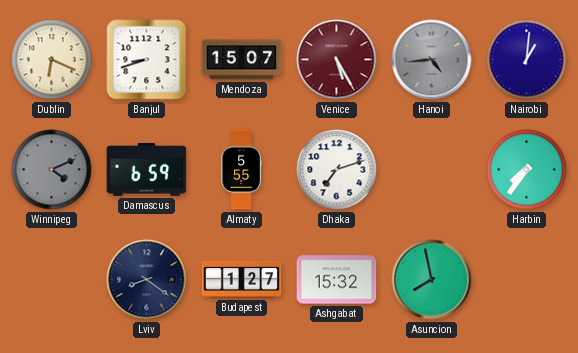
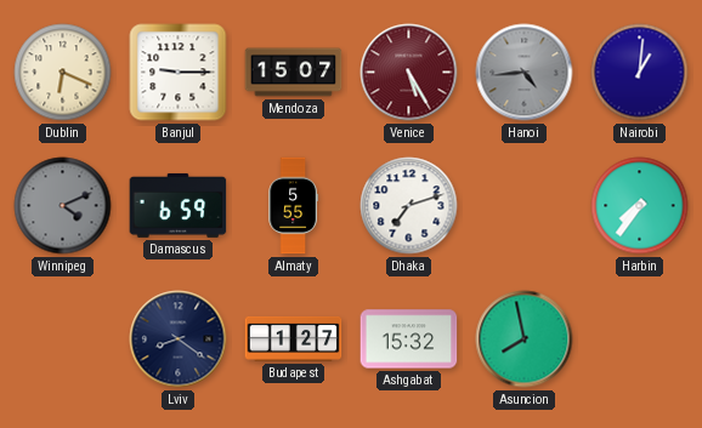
Banjul: 8:42 -> 9:15 (179, 73)
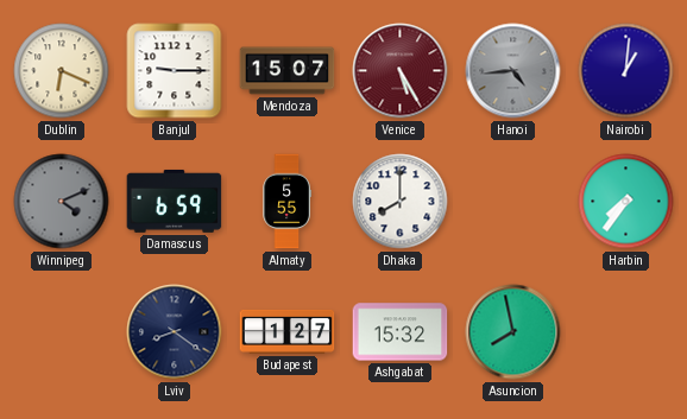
Dhaka: 7:12 -> 8:00 (401, 202)
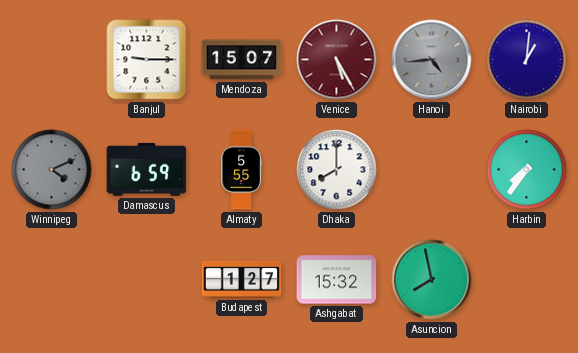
Dublin: 6:19 -> none (62, 71)
Lviv: 8:21 -> none (175, 332)
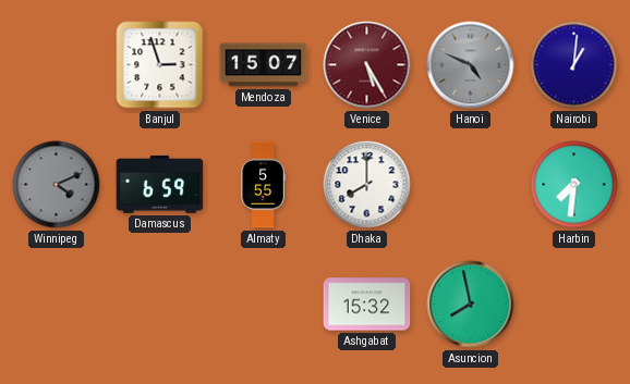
Banjul: 9:15 -> 2:57 (160, 65)
Hanoi: 4:44 -> 4:49 (471, 65)
Harbin: 7:36 -> 7:31 (574, 185)
Budapest: 1:27 -> none (242, 279)
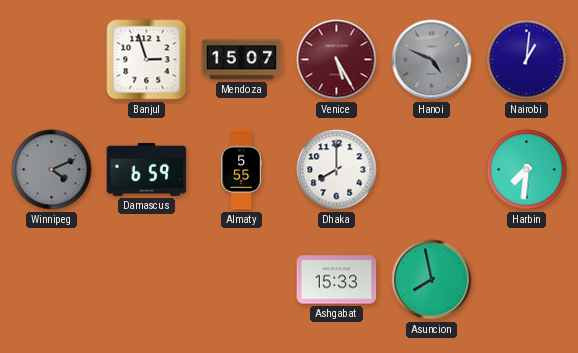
Ashgabat: 15:32 -> 15:33 (337, 280)
